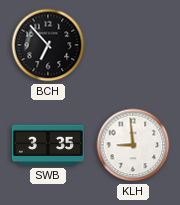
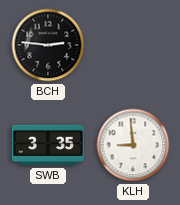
BCH: 6:53 -> 2:46 (48, 45)
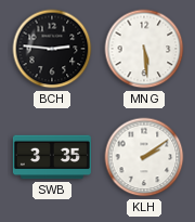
MNG: none -> 5:29 (144, 49)
KLH: 8:59 -> 2:09 (144, 157)
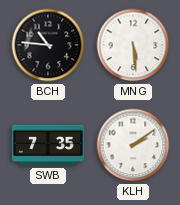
BCH: 2:46 -> 10:46 (48, 45)
SWB: 3:35 -> 7:35 (48, 145)
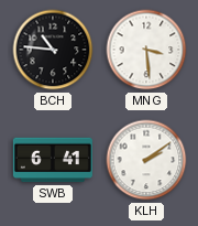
MNG: 5:29 -> 3:29 (146, 50)
SWB: 7:35 -> 6:41 (53, 160)
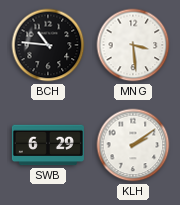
SWB: 6:41 -> 6:29 (48, 145)
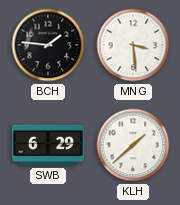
BCH: 10:46 -> 1:46 (48, 45)
KLH: 2:09 -> 1:38 (133, 145)
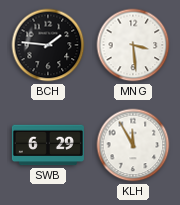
KLH: 1:38 -> 11:55 (133, 145)
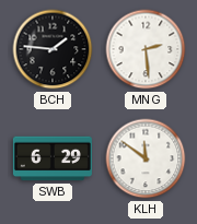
MNG: 3:29 -> 2:29 (146, 49)
KLH: 11:55 -> 11:51 (146, 158)
